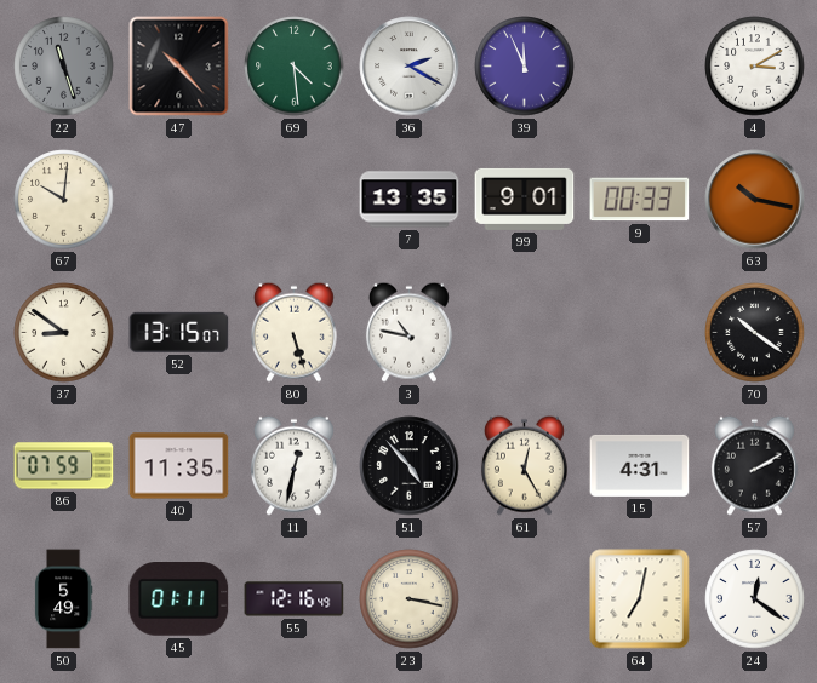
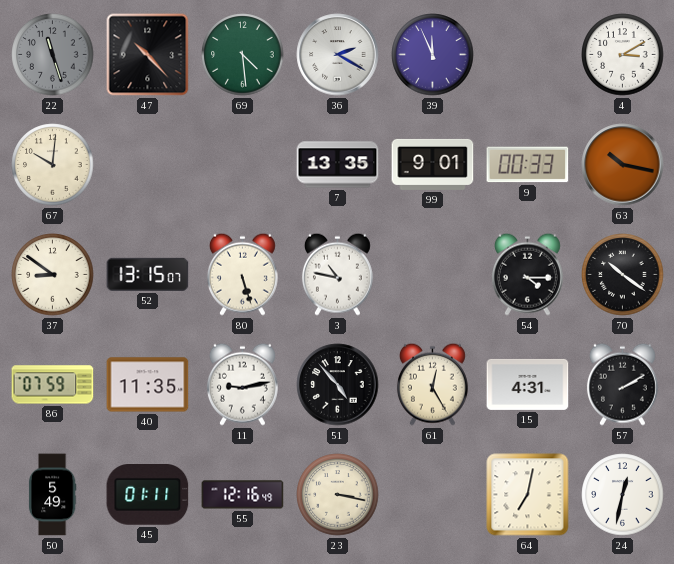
54: none -> 4:15 (527, 274)
11: 12:32 -> 9:13 (242, 384)
24: 12:21 -> 12:32 (623, 495)
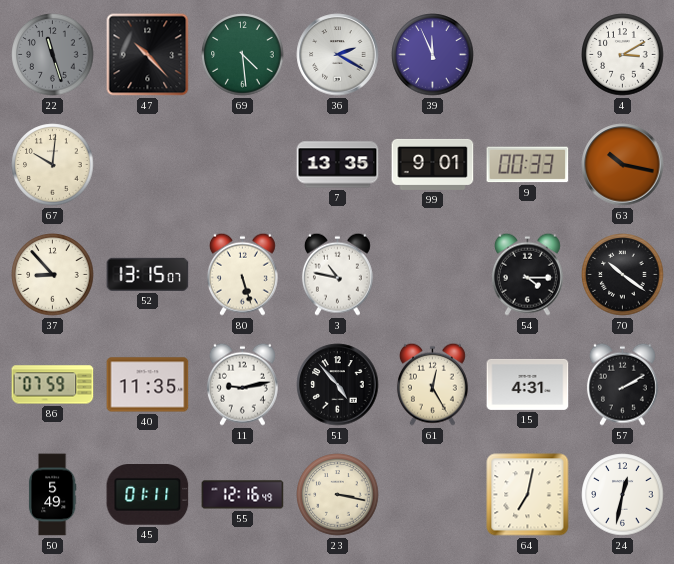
37: 8:51 -> 8:53 (53, 275)
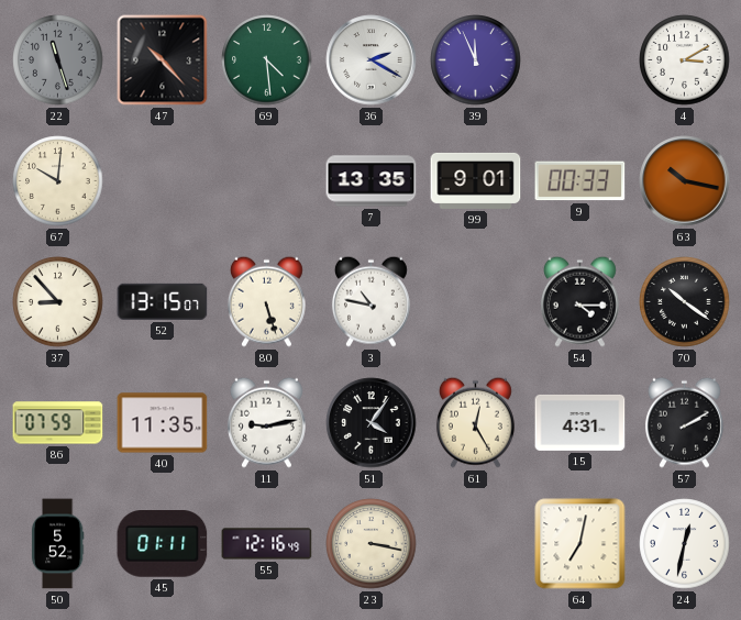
51: 4:53 -> 4:06 (372, 423)
50: 5:49 -> 5:52 (57, 544)
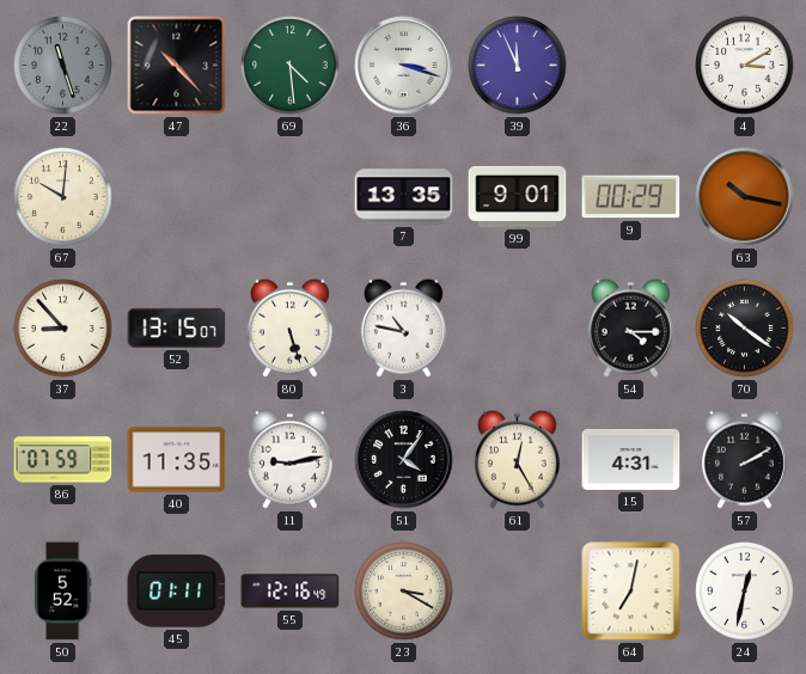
36: 2:20 -> 3:18 (404, 66)
9: 00:33 -> 00:29 (631, 197)
23: 3:17 -> 3:20 (404, 592)
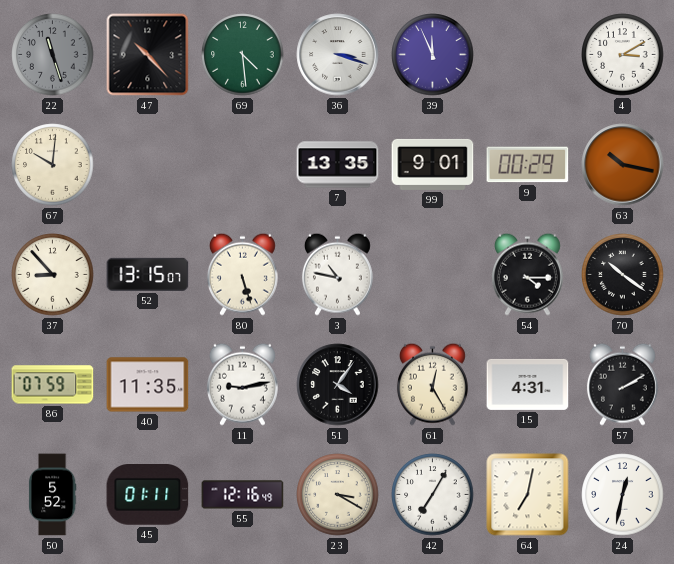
42: none -> 7:05 (433, 495)
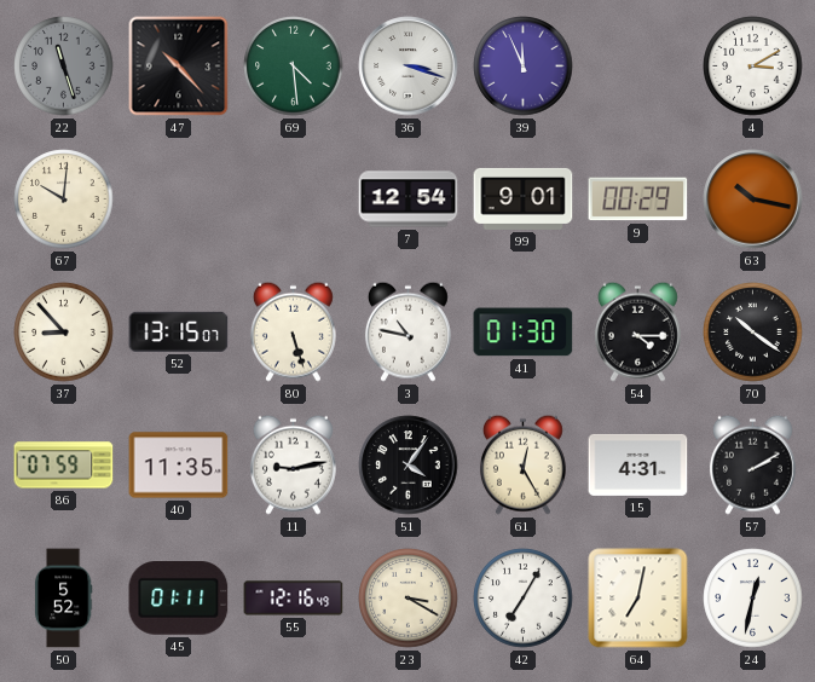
7: 13:35 -> 12:54 (409, 200)
41: none -> 01:30 (524, 333)
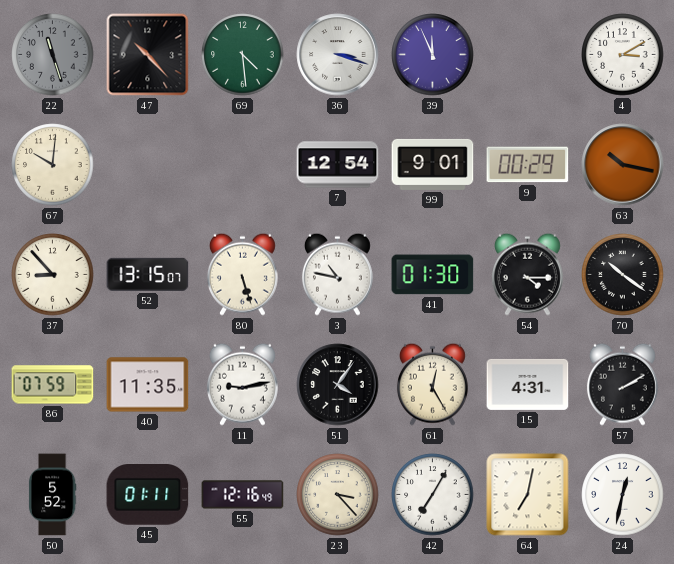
23: 3:20 -> 3:23 (338, 495)
